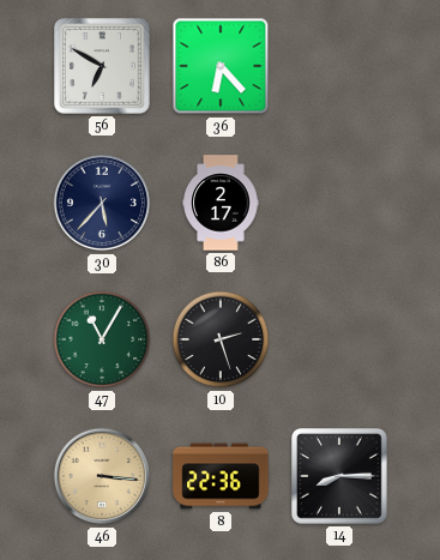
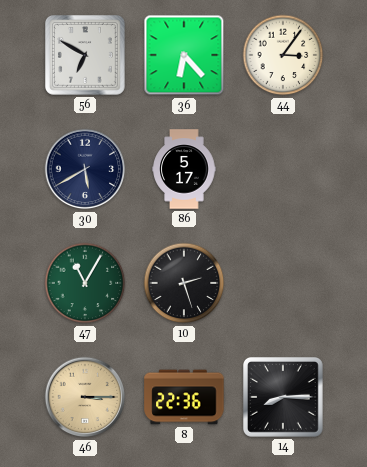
44: none -> 3:06 (283, 55)
30: 5:37 -> 5:40 (85, 169)
86: 2:17 -> 5:17 (184, 169)
46: 3:16 -> 3:15 (85, 397)
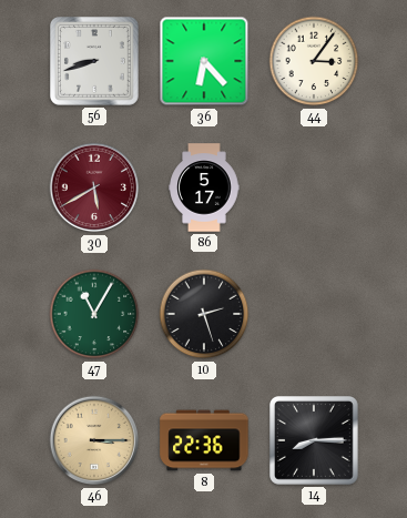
56: 6:50 -> 8:42 (95, 62)
30 dial: navy -> burgundy (94, 187)
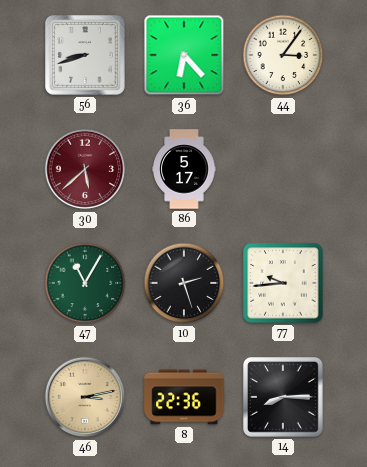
30: 5:40 -> 5:38 (85, 169)
77: none -> 9:44 (283, 283)
46: 3:15 -> 3:13 (85, 397)
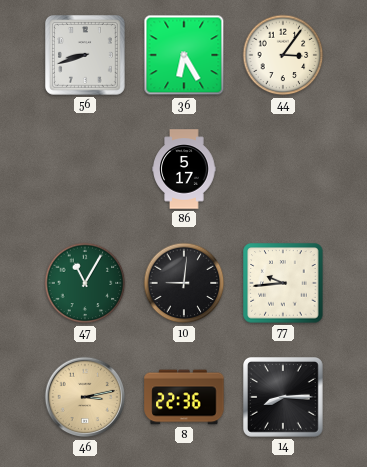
36: 6:23 -> 6:25 (184, 55)
30: 5:38 -> none (85, 169)
10: 2:27 -> 9:01 (184, 283)
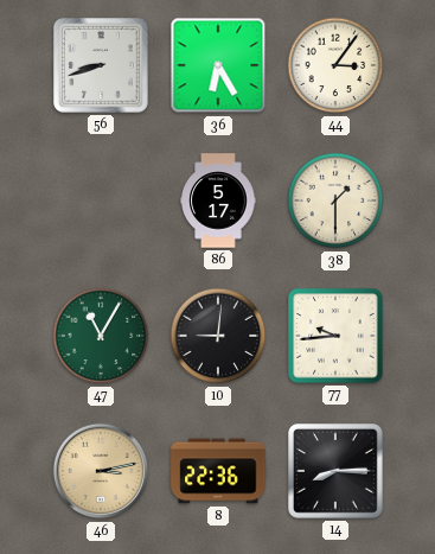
38: none -> 1:30 (335, 200)
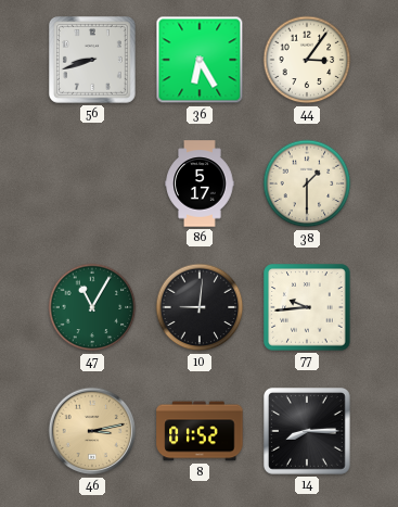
8: 22:36 -> 01:52 (200, 431)
